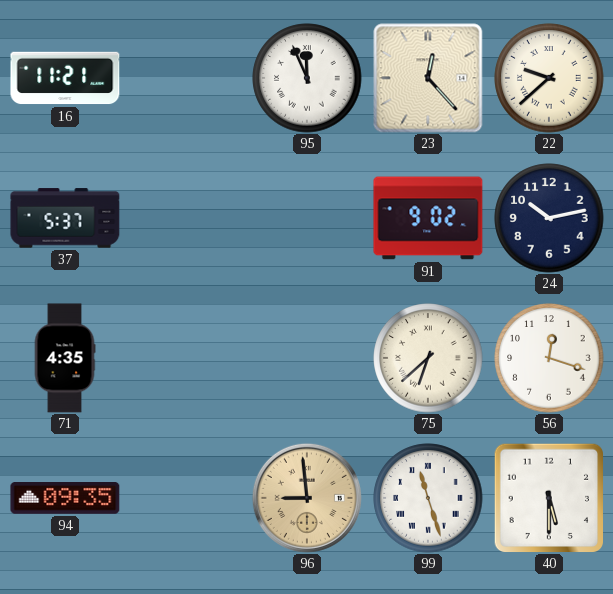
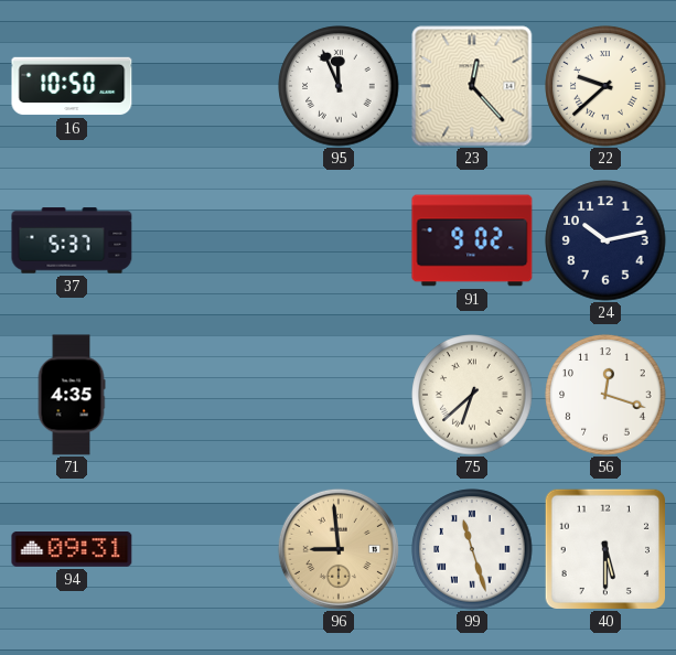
16: 11:21 -> 10:50 (72, 86)
94: 09:35 -> 09:31 (72, 550)
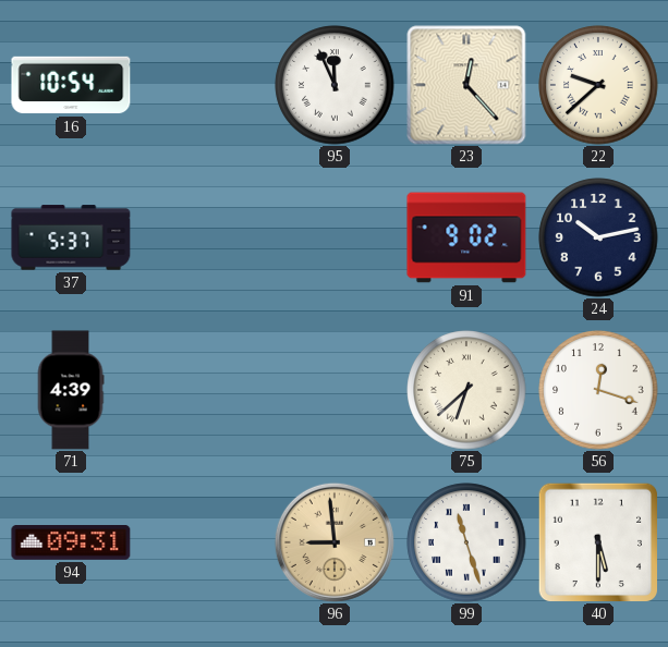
16: 10:50 -> 10:54 (71, 85)
71: 4:35 -> 4:39 (71, 390)
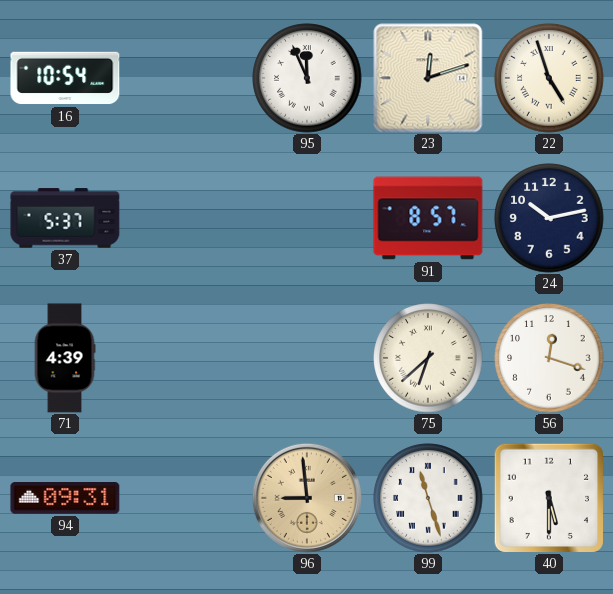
23: 12:23 -> 12:12 (428, 78)
22: 9:38 -> 4:57 (549, 78)
91: 9:02 -> 8:57 (428, 218)
